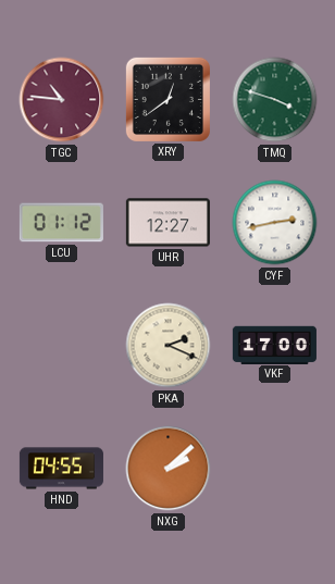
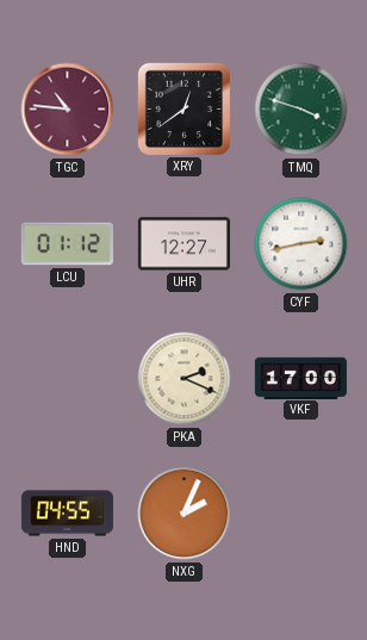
NXG: 2:08 -> 2:04 (185, 514)
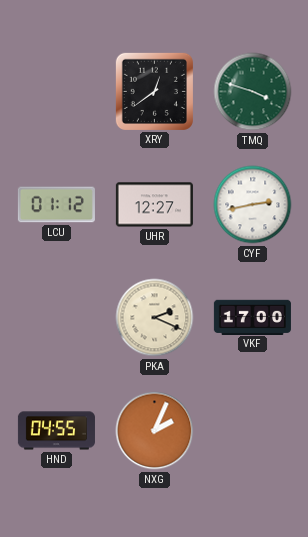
TGC: 10:46 -> none (68, 110)
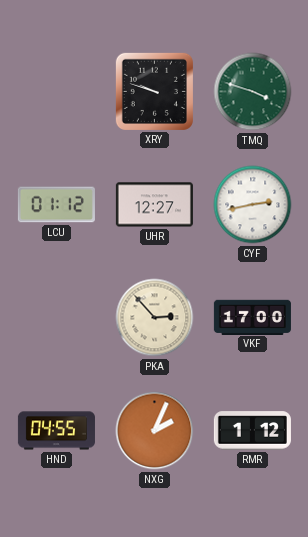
XRY: 12:39 -> 9:48 (154, 91)
PKA: 2:19 -> 2:53 (155, 318)
RMR: none -> 1:12 (252, 431)
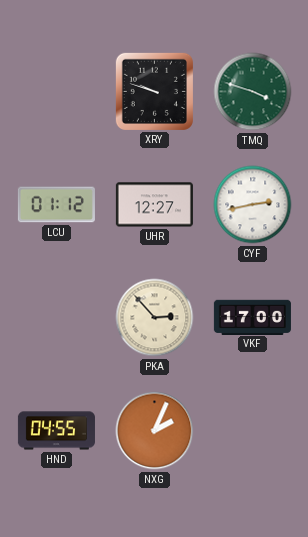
RMR: 1:12 -> none (252, 431)
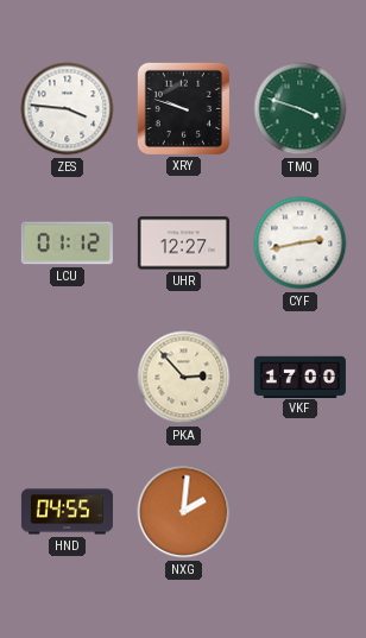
ZES: none -> 3:46 (68, 109)
NXG: 2:04 -> 2:01 (184, 512)
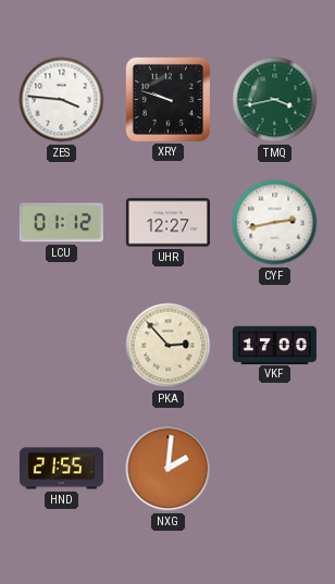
TMQ: 3:48 -> 3:43 (275, 100)
HND: 04:55 -> 21:55 (61, 469)
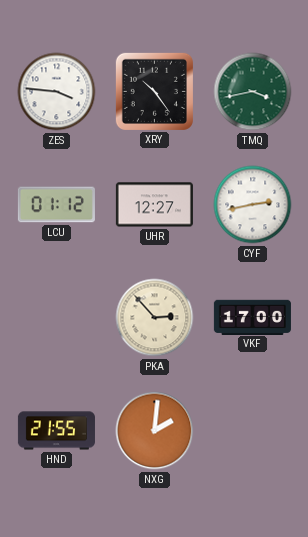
XRY: 9:48 -> 10:24 (154, 91)
